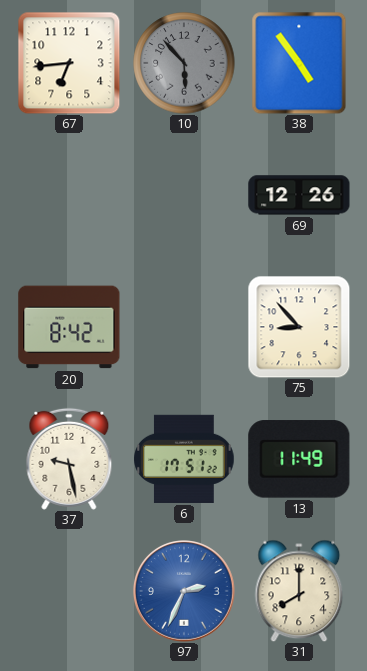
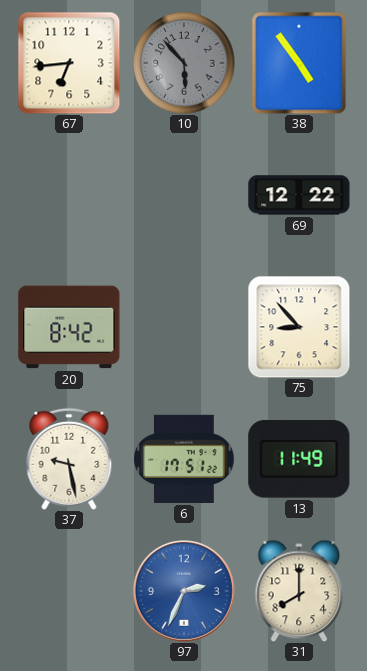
69: 12:26 -> 12:22 (299, 195)
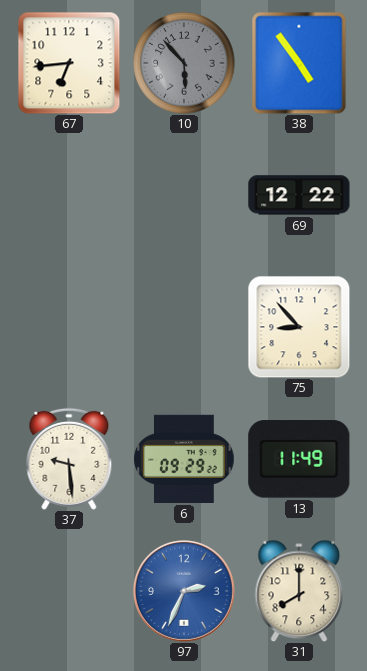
20: 8:42 -> none (69, 327)
37: 9:28 -> 9:29 (69, 459)
6: 17:51 -> 09:29 (184, 459)
